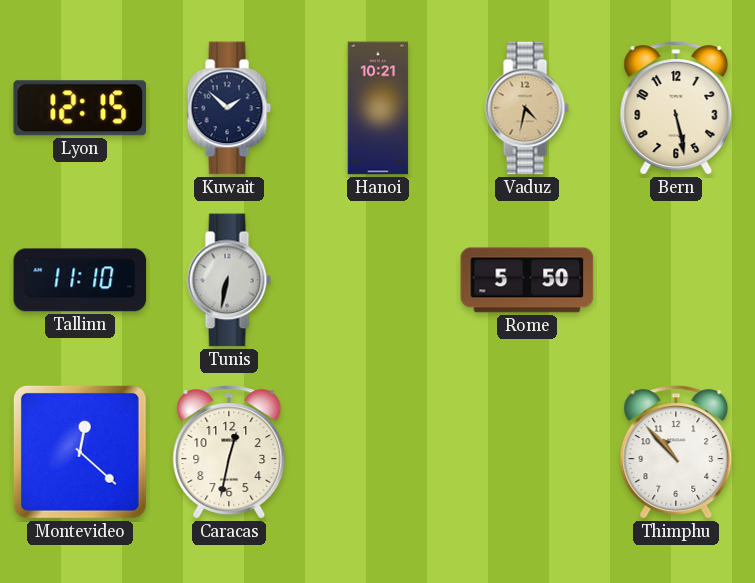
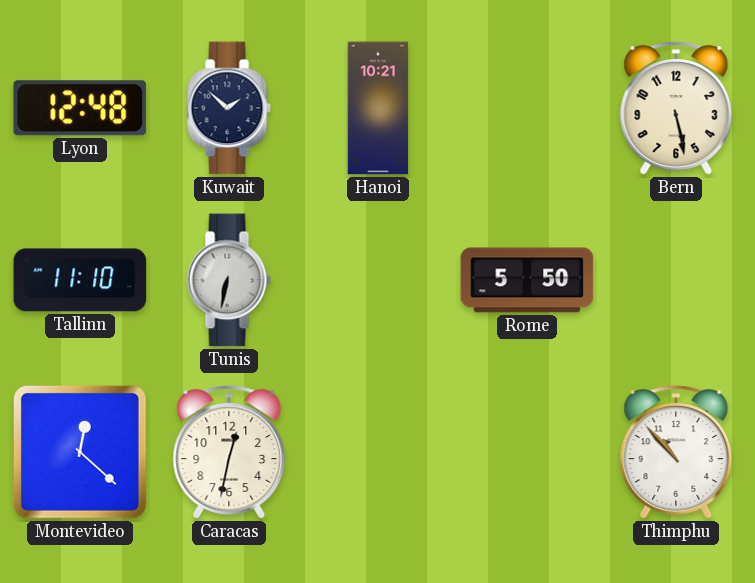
Lyon: 12:15 -> 12:48 (80, 108)
Vaduz: 4:32 -> none (527, 108)
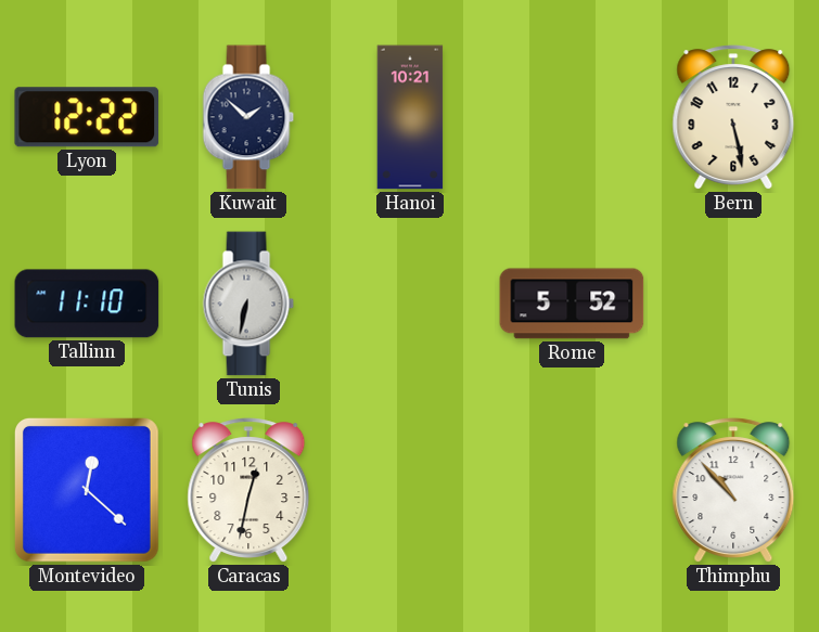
Lyon: 12:48 -> 12:22 (87, 117)
Rome: 5:50 -> 5:52 (572, 304)
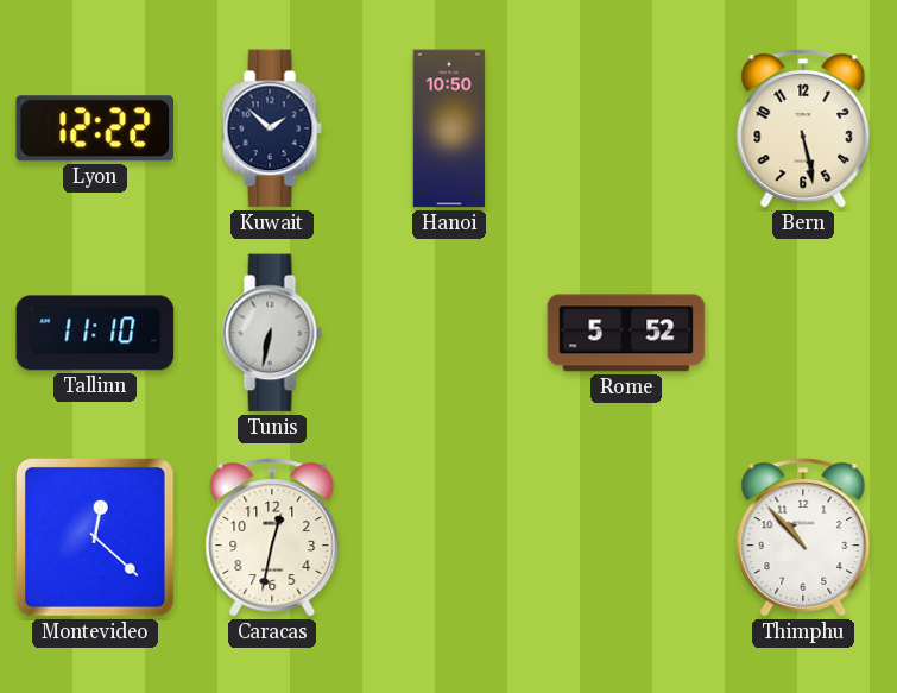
Hanoi: 10:21 -> 10:50 (449, 128)
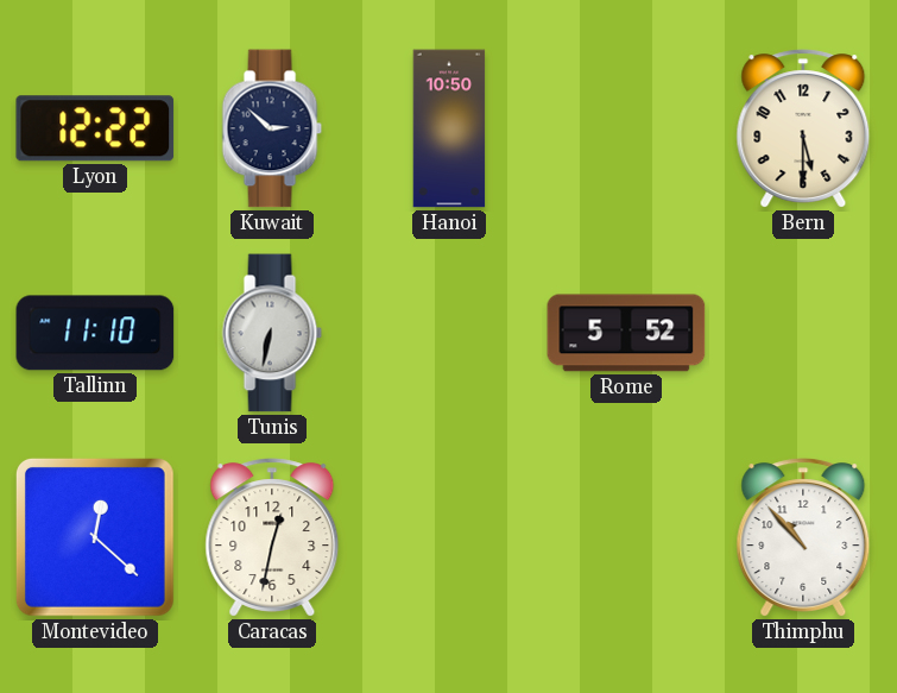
Kuwait: 1:52 -> 2:52 (272, 128)
Bern: 5:28 -> 5:30 (803, 128)
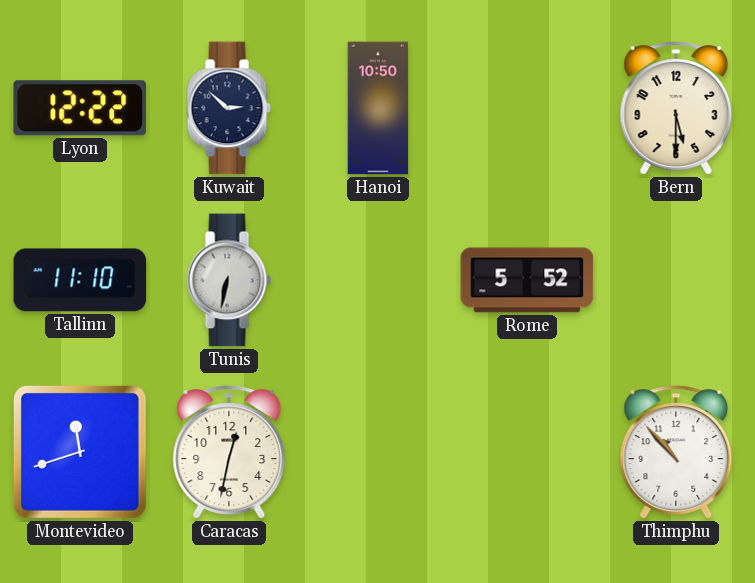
Montevideo: 12:22 -> 11:42 (80, 452)
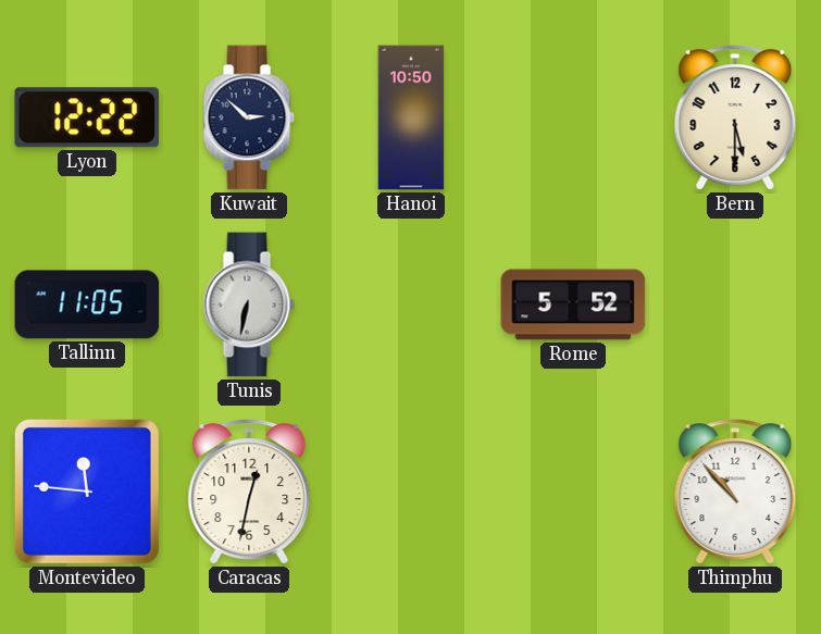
Tallinn: 11:10 -> 11:05 (87, 304)
Montevideo: 11:42 -> 11:46 (87, 492)
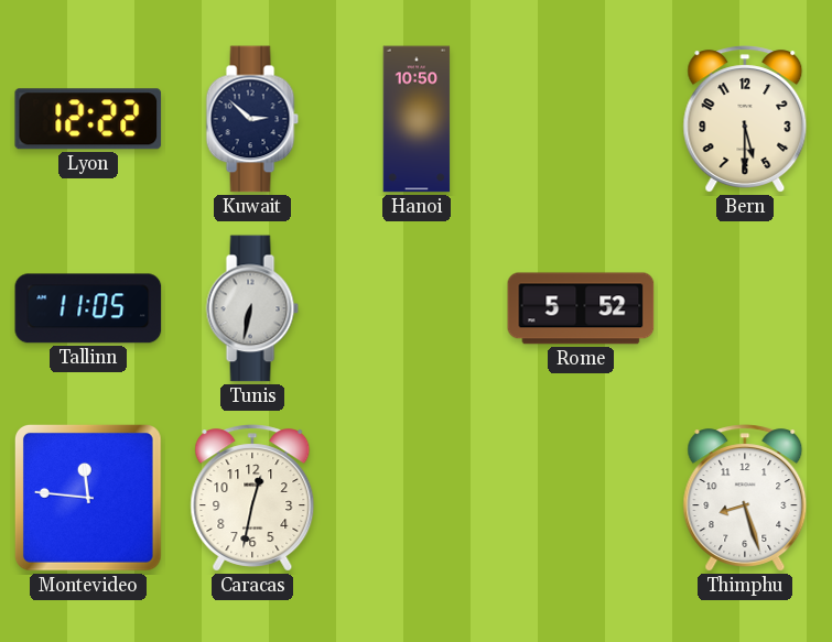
Thimphu: 10:53 -> 8:27 (745, 498)
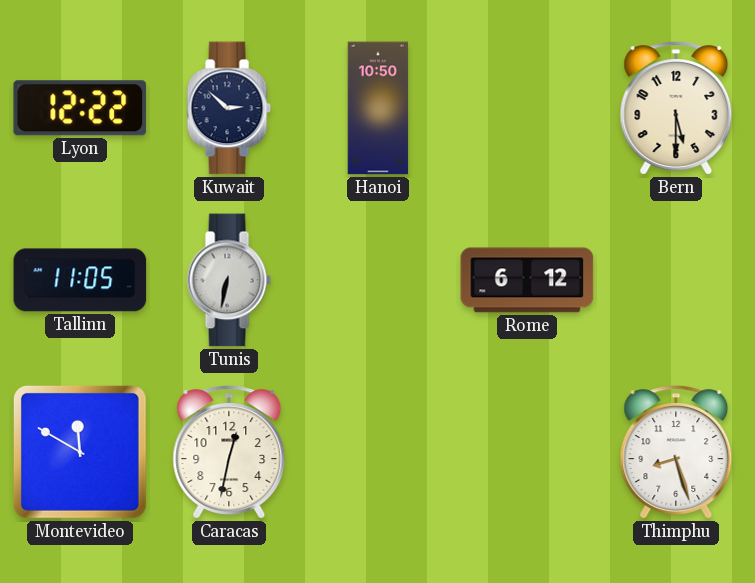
Rome: 5:52 -> 6:12 (527, 280)
Montevideo: 11:46 -> 11:50 (80, 452)
